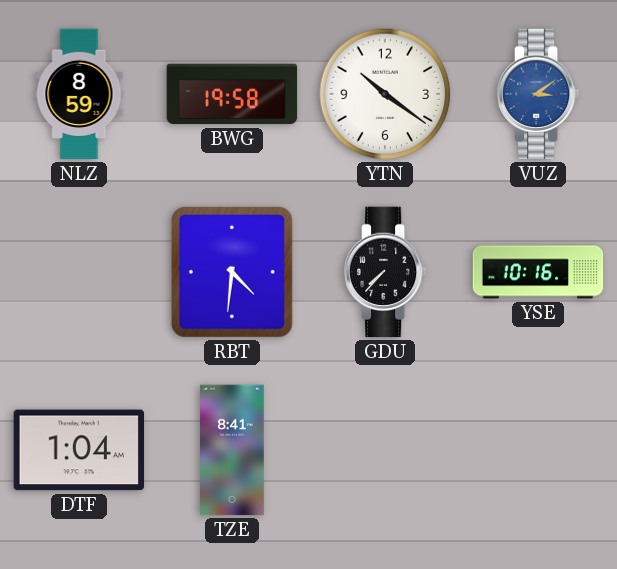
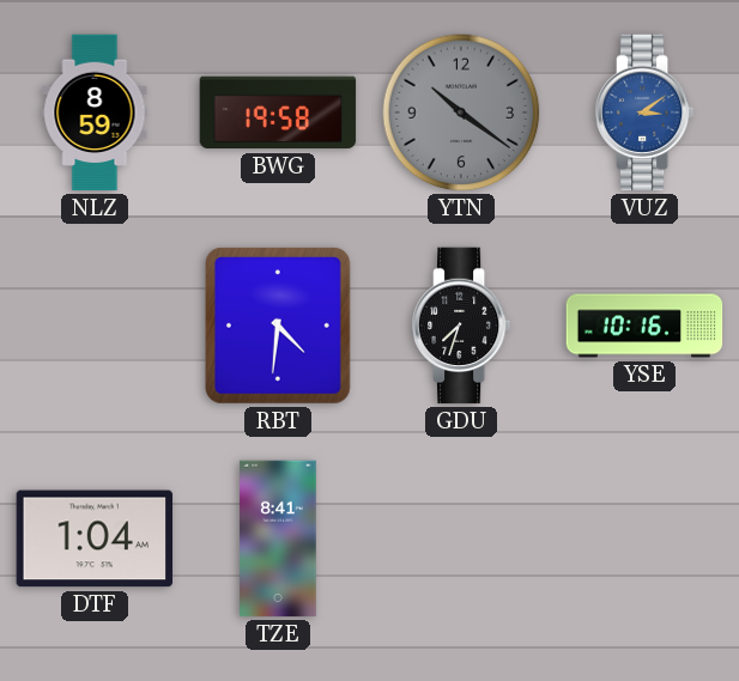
YTN dial: white -> grey (461, 113)
GDU: 7:37 -> 7:33 (461, 326)
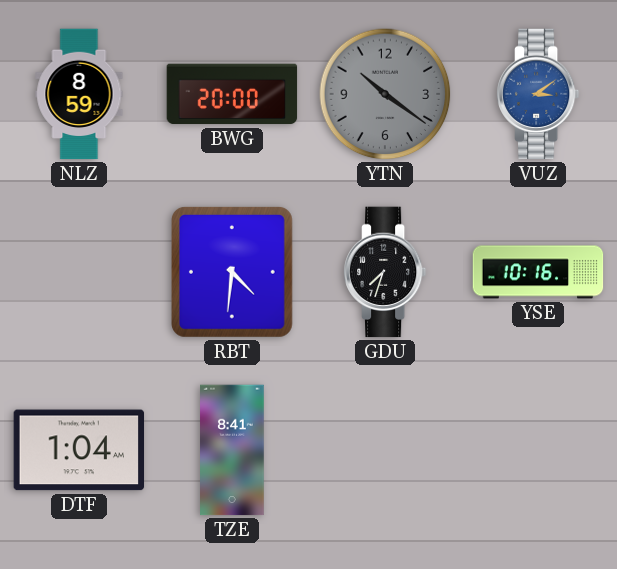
BWG: 19:58 -> 20:00 (232, 94)
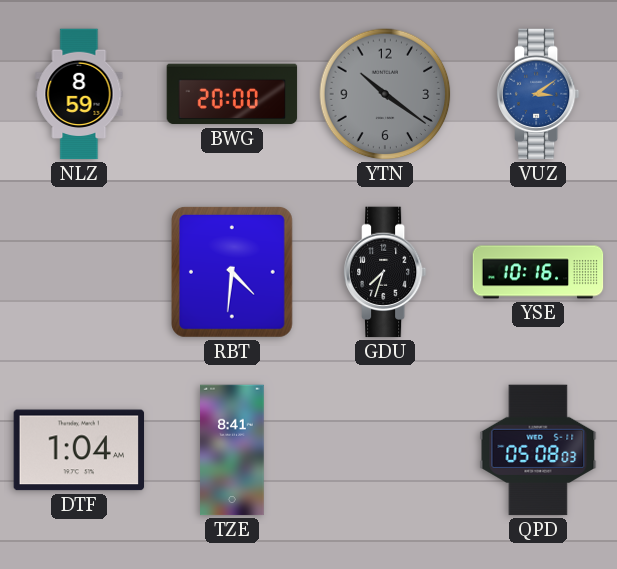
QPD: none -> 05:08 (538, 450)
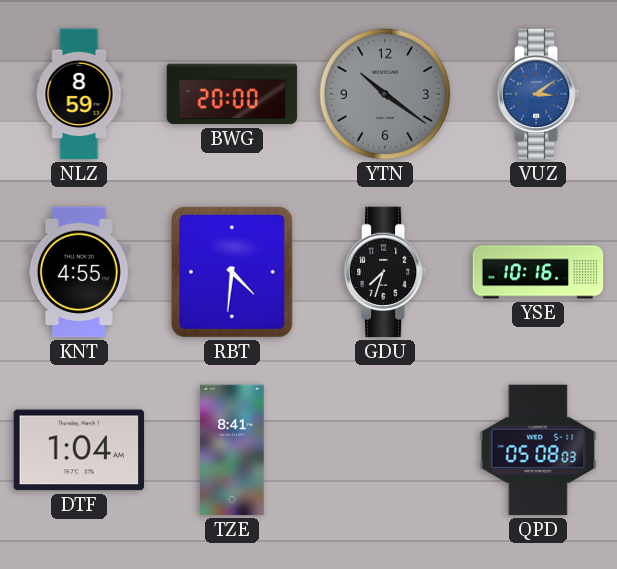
KNT: none -> 4:55 (79, 272)
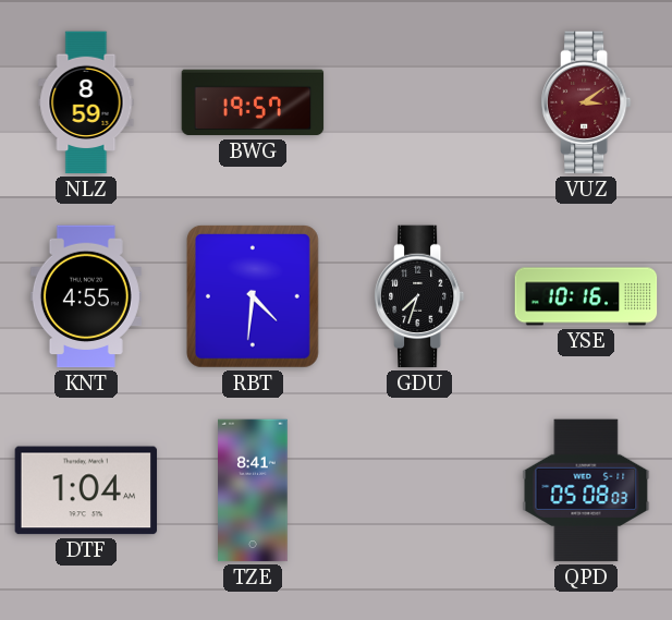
BWG: 20:00 -> 19:57 (253, 102)
YTN: 10:21 -> none (385, 94)
VUZ dial: blue -> burgundy (586, 102)
